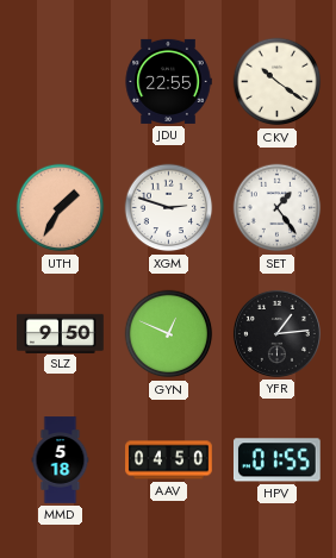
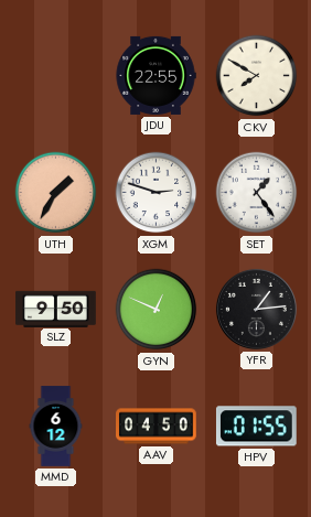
CKV: 10:21 -> 7:50 (257, 76)
MMD: 5:18 -> 6:12 (56, 427)
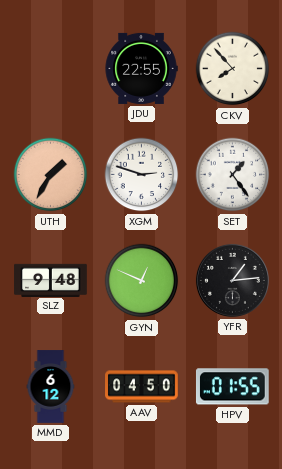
CKV: 7:50 -> 7:53 (233, 69)
SLZ: 9:50 -> 9:48 (51, 280)
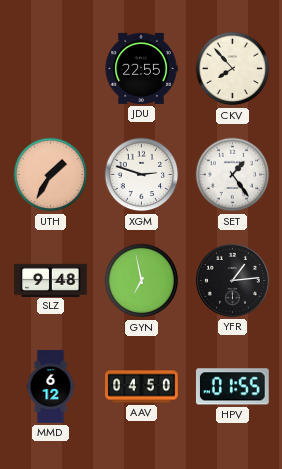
GYN: 12:49 -> 6:58 (142, 281)
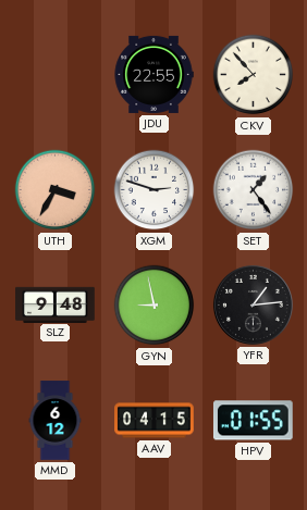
UTH: 1:35 -> 3:35 (56, 190)
GYN: 6:58 -> 8:58 (155, 306)
AAV: 04:50 -> 04:15 (155, 421)
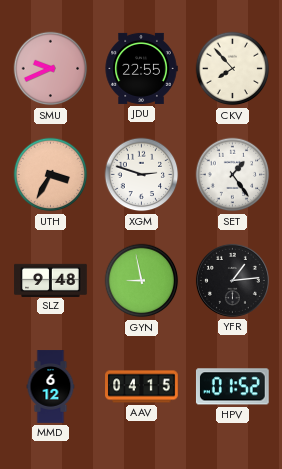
SMU: none -> 9:41 (51, 69)
HPV: 01:55 -> 01:52 (232, 387)
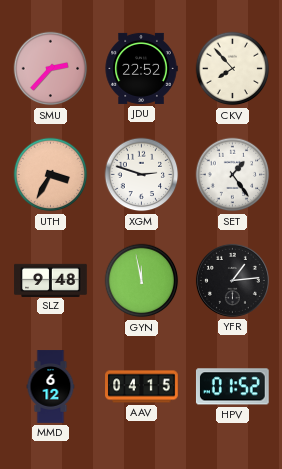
SMU: 9:41 -> 2:37 (51, 69)
JDU: 22:55 -> 22:52 (141, 68)
GYN: 8:58 -> 11:58 (142, 281)
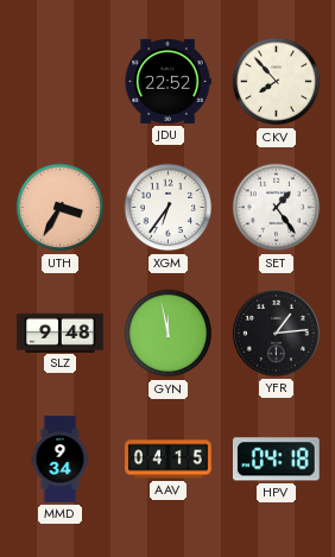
SMU: 2:37 -> none (51, 69)
XGM: 2:48 -> 6:36 (169, 208)
MMD: 6:12 -> 9:34 (61, 460)
HPV: 01:52 -> 04:18 (276, 460)
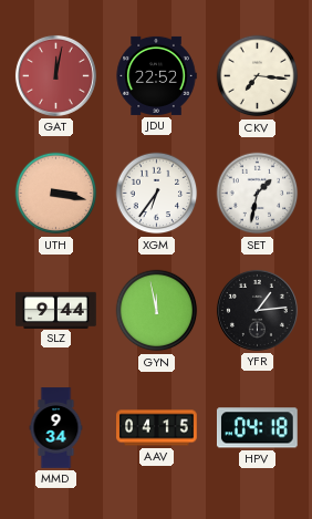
GAT: none -> 12:02 (55, 75)
CKV: 7:53 -> 7:16 (258, 76)
UTH: 3:35 -> 3:17 (56, 194)
SET: 1:24 -> 1:32 (258, 194)
SLZ: 9:48 -> 9:44 (56, 310)
